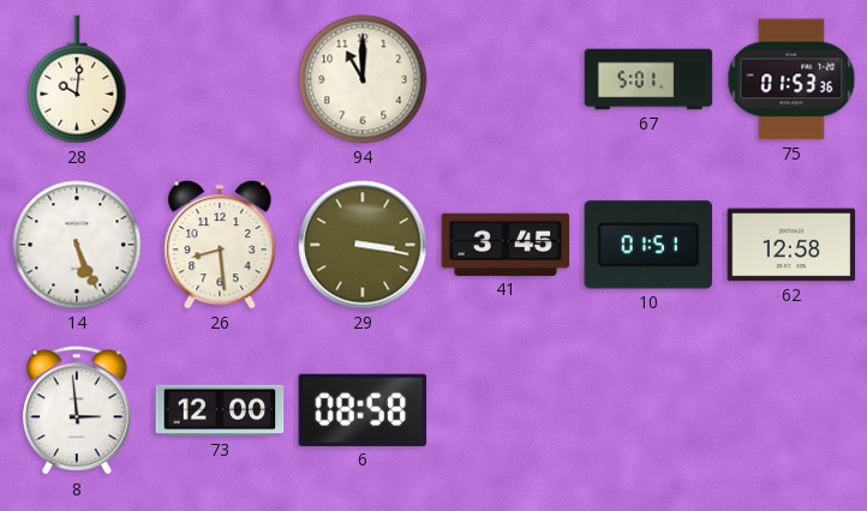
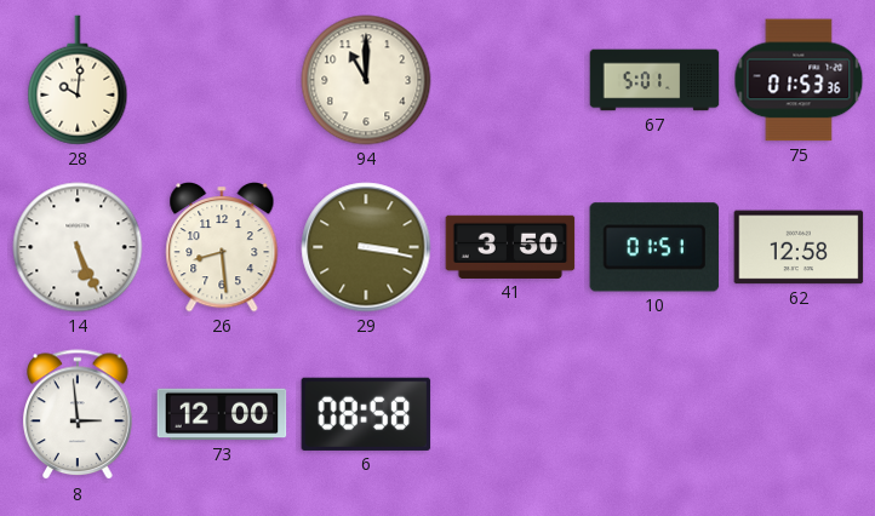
41: 3:45 -> 3:50 (510, 247)
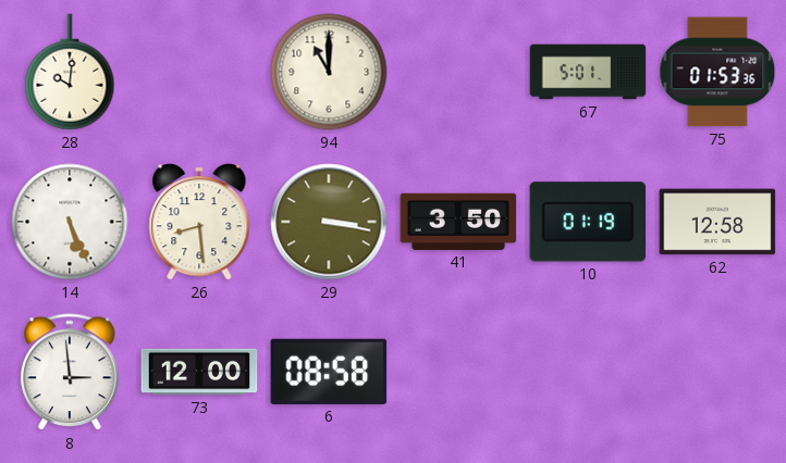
10: 01:51 -> 01:19 (588, 222)
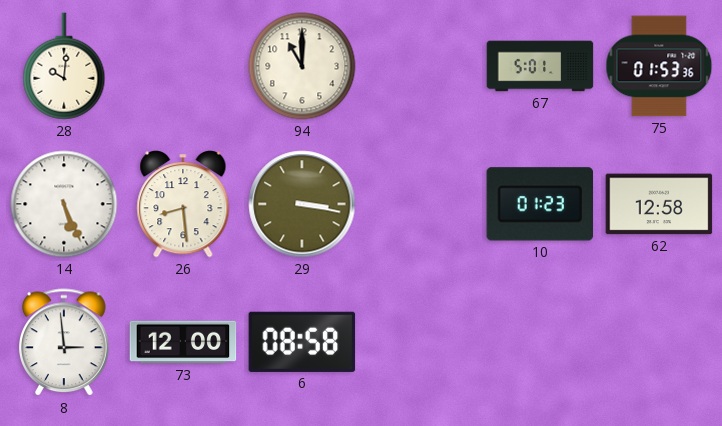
41: 3:50 -> none (458, 222)
10: 01:19 -> 01:23 (540, 204)
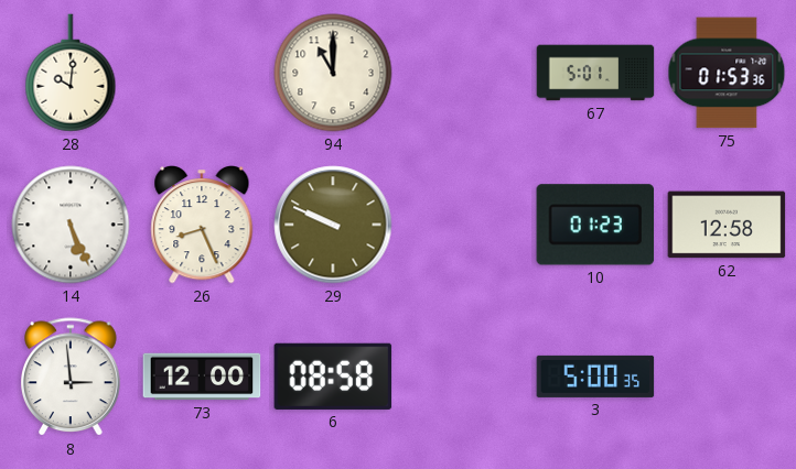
26: 8:29 -> 8:26 (202, 226)
29: 3:17 -> 9:49 (333, 225)
3: none -> 5:00 (595, 377)
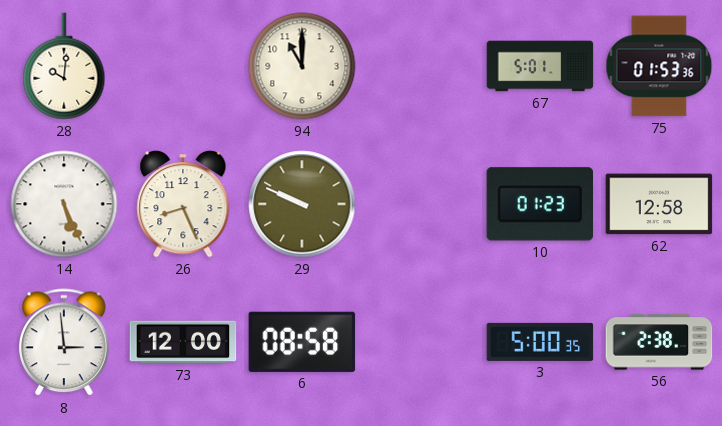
56: none -> 2:38 (659, 342)
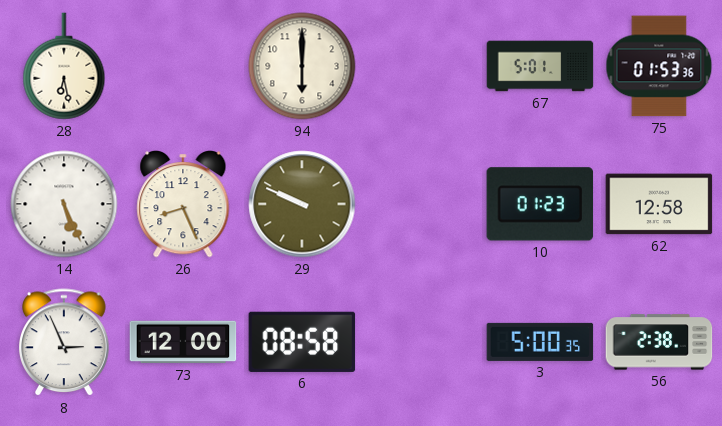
28: 10:01 -> 6:28 (64, 66)
94: 11:00 -> 6:00 (302, 66)
8: 2:59 -> 2:56 (64, 343)
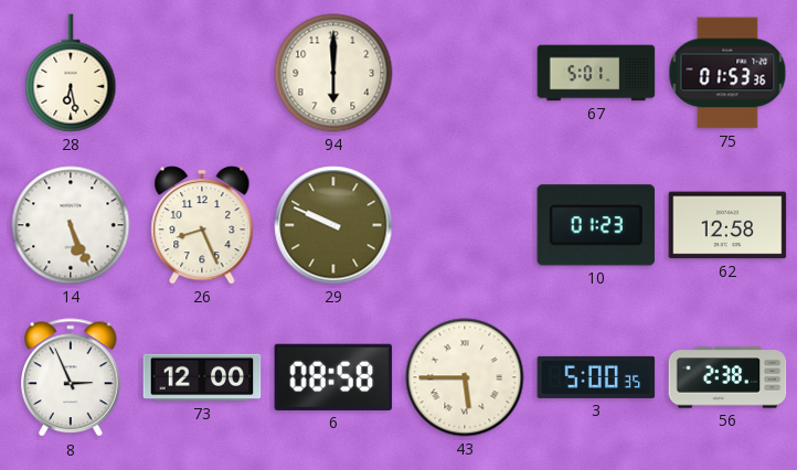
43: none -> 5:45 (465, 377)
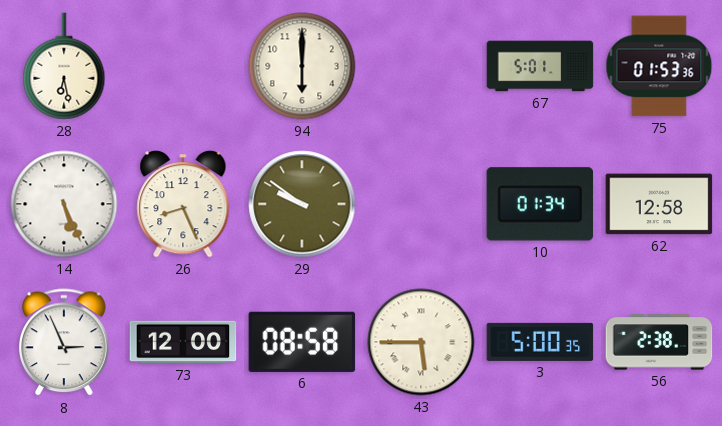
29: 9:49 -> 9:51 (302, 204)
10: 01:23 -> 01:34 (540, 204)
